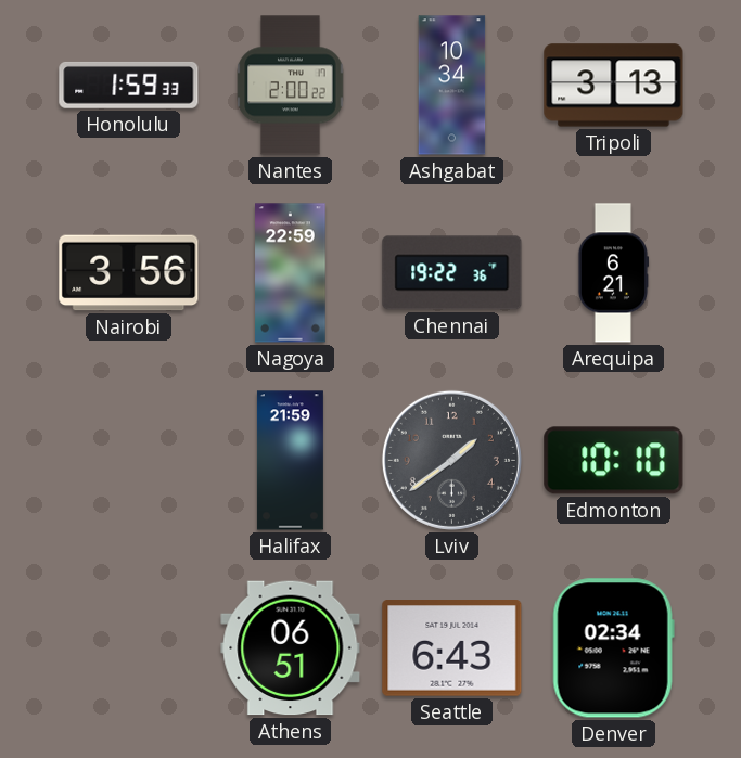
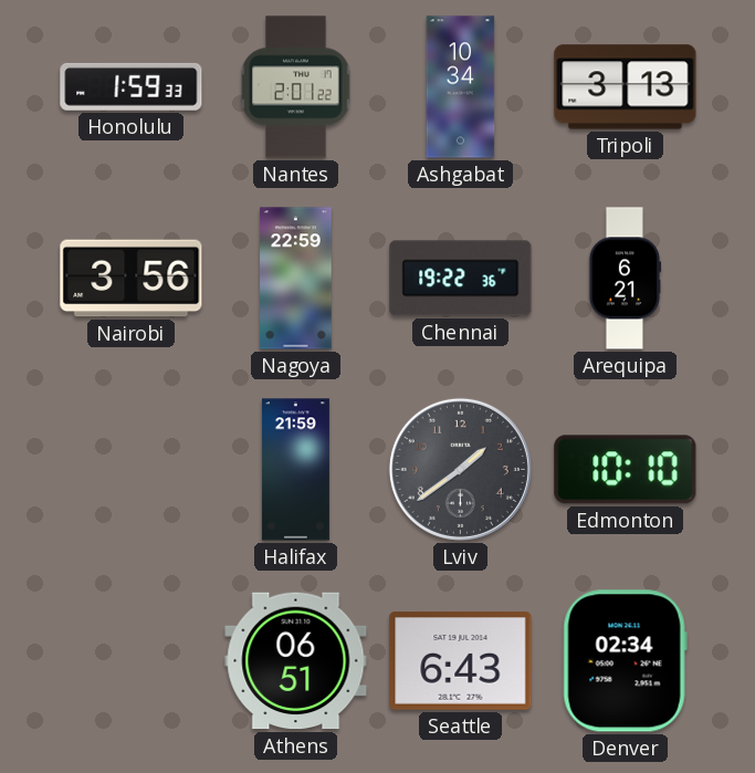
Nantes: 2:00 -> 2:01 (296, 87)
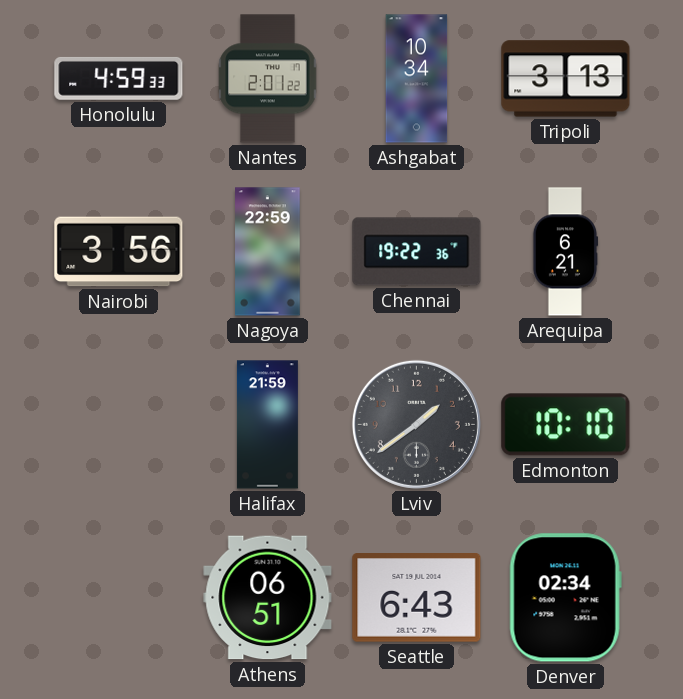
Honolulu: 1:59 -> 4:59 (119, 78)
